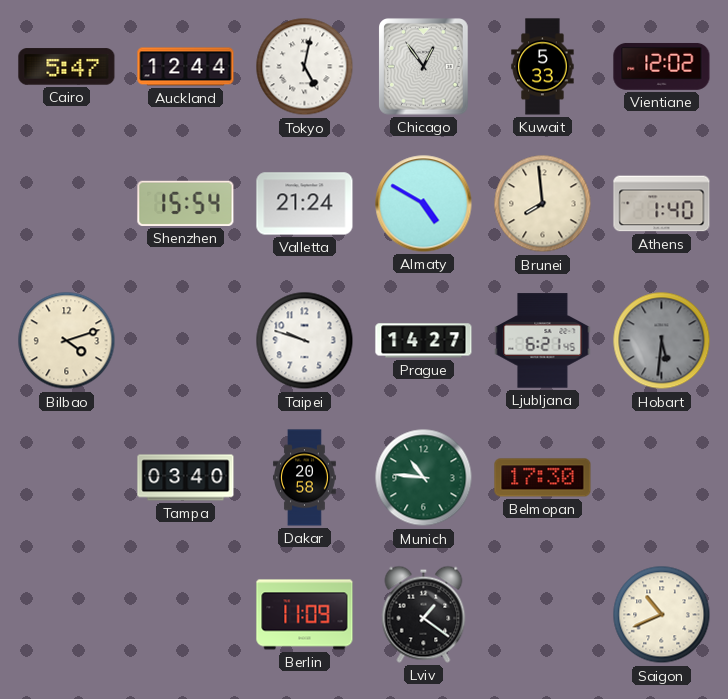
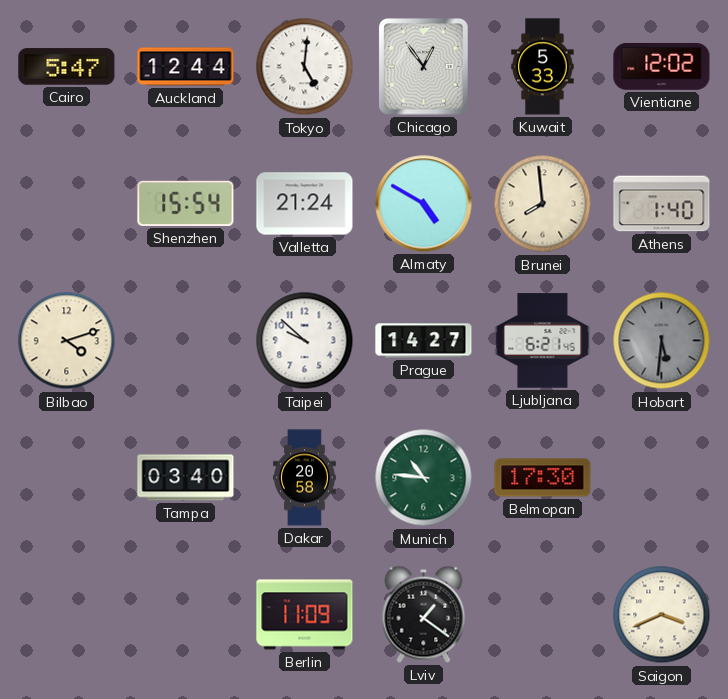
Tokyo: 5:02 -> 5:01 (305, 67)
Taipei: 9:48 -> 9:52 (305, 341)
Saigon: 10:41 -> 3:41 (662, 615)
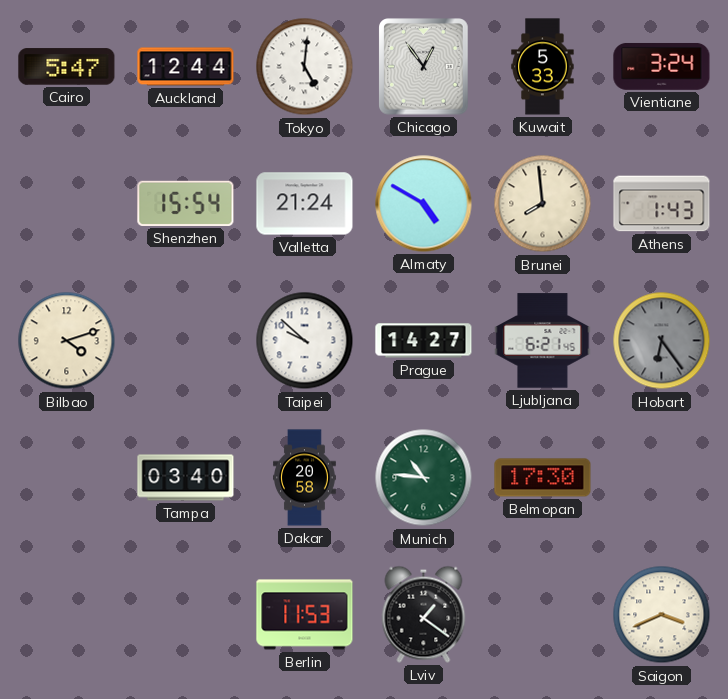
Vientiane: 12:02 -> 3:24 (662, 66)
Athens: 1:40 -> 1:43 (662, 204)
Hobart: 5:31 -> 6:24 (662, 341)
Berlin: 11:09 -> 11:53 (305, 615)
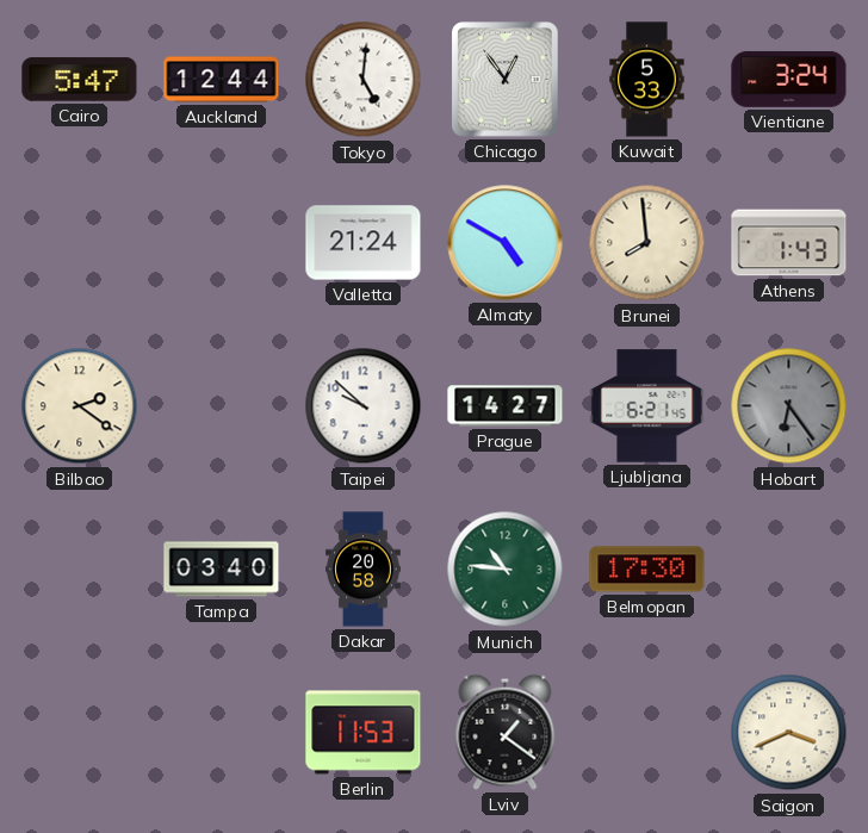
Shenzhen: 15:54 -> none (186, 203)
Bilbao: 4:12 -> 2:21 (80, 406)
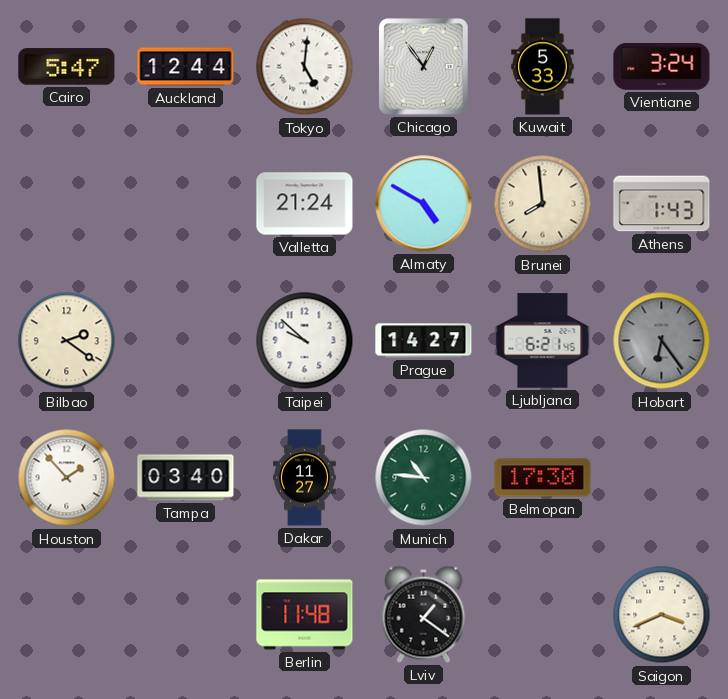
Houston: none -> 1:53 (67, 478)
Dakar: 20:58 -> 11:27 (305, 478)
Berlin: 11:53 -> 11:48 (305, 615)
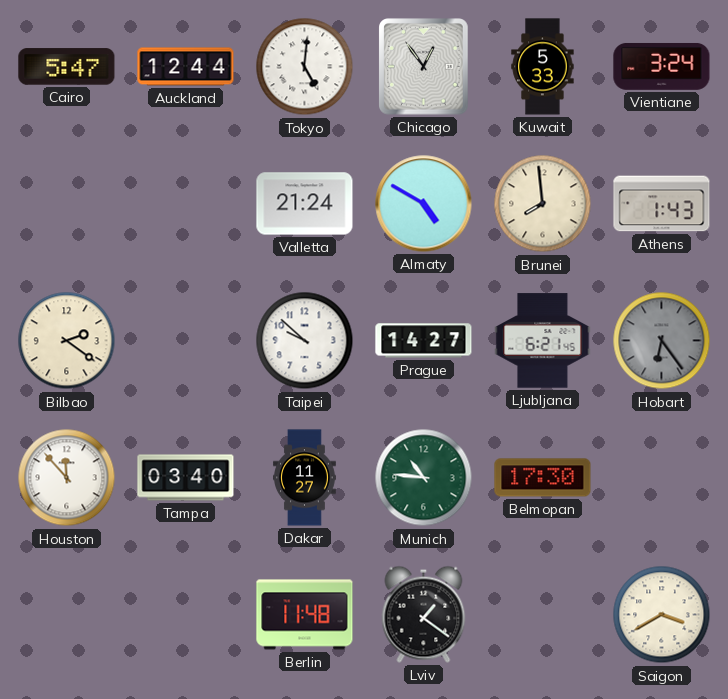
Houston: 1:53 -> 11:53 (67, 478)
Saigon: 3:41 -> 3:40 (662, 615)
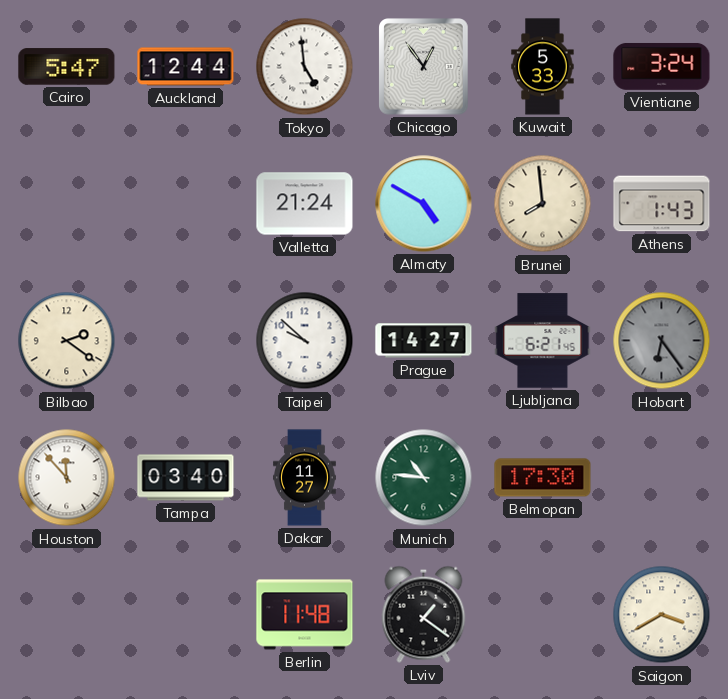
Tokyo: 5:01 -> 4:59 (305, 67)
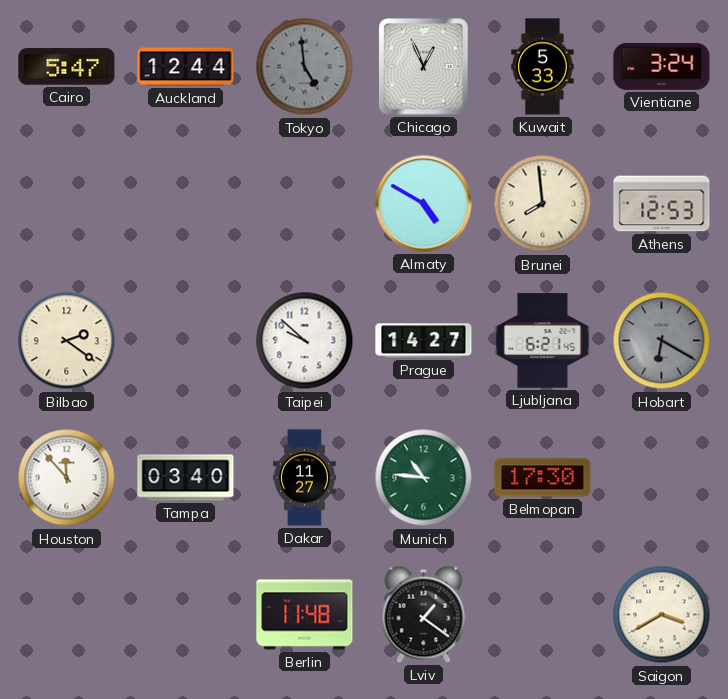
Tokyo dial: white -> grey (305, 67)
Chicago: 12:54 -> 12:56 (424, 67)
Valletta: 21:24 -> none (305, 204)
Athens: 1:43 -> 12:53 (662, 204)
Hobart: 6:24 -> 6:20 (662, 341)
